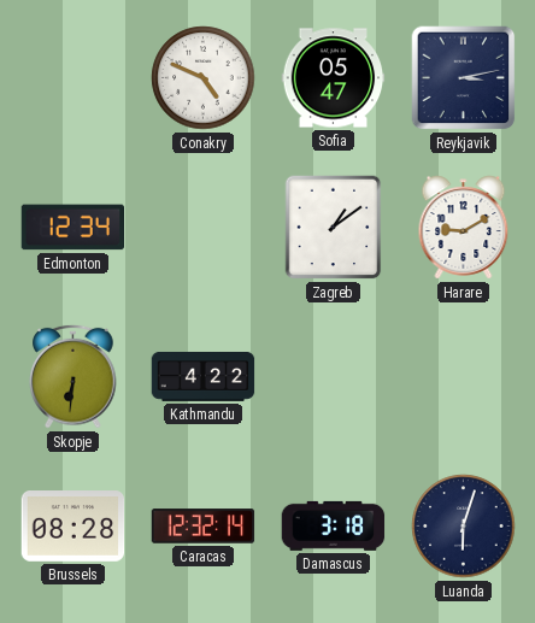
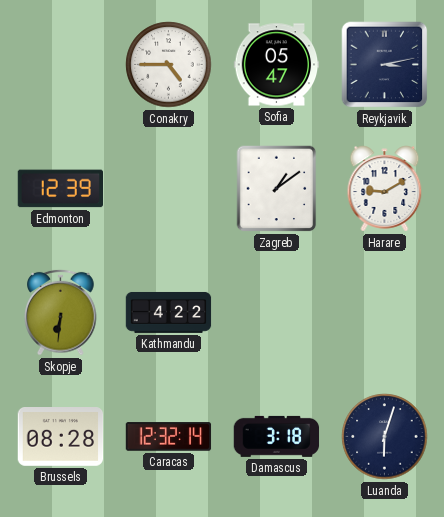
Conakry: 4:49 -> 4:45 (169, 65)
Edmonton: 12:34 -> 12:39 (60, 189)
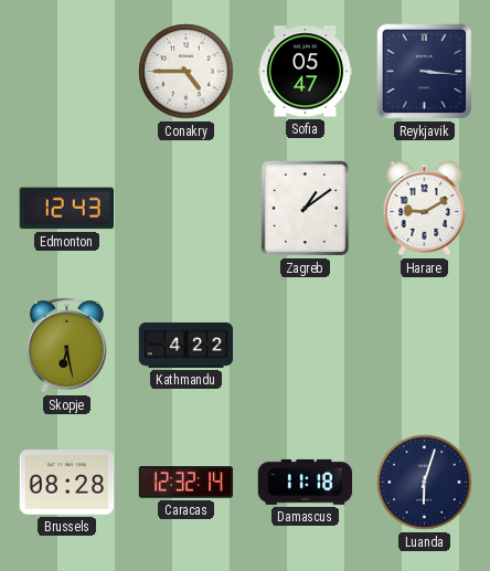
Reykjavik: 3:13 -> 3:16 (425, 72)
Edmonton: 12:39 -> 12:43 (66, 209)
Skopje: 6:31 -> 6:28 (67, 345)
Damascus: 3:18 -> 11:18 (306, 482)
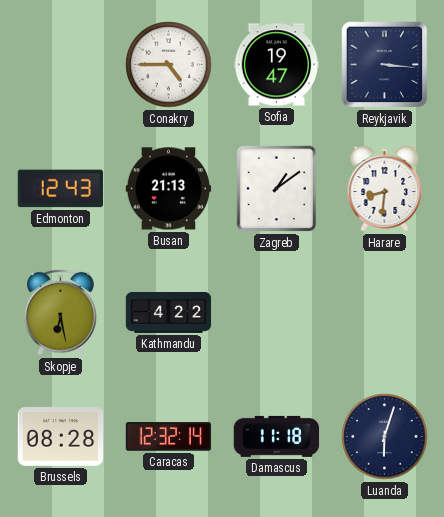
Sofia: 05:47 -> 19:47 (277, 65)
Busan: none -> 21:13 (169, 189)
Harare: 9:10 -> 8:31 (385, 189)
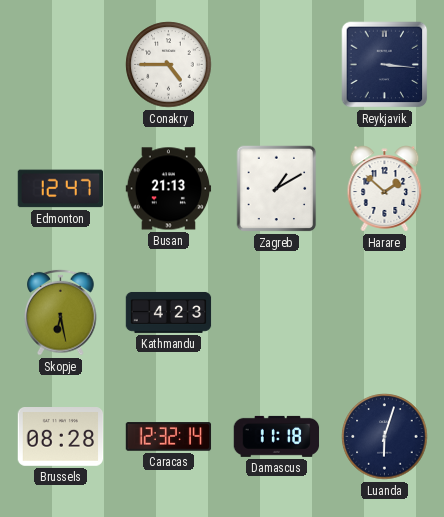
Sofia: 19:47 -> none (277, 65)
Edmonton: 12:43 -> 12:47 (60, 189)
Zagreb: 1:09 -> 1:10 (277, 189)
Harare: 8:31 -> 1:52 (385, 189)
Kathmandu: 4:22 -> 4:23 (169, 312)
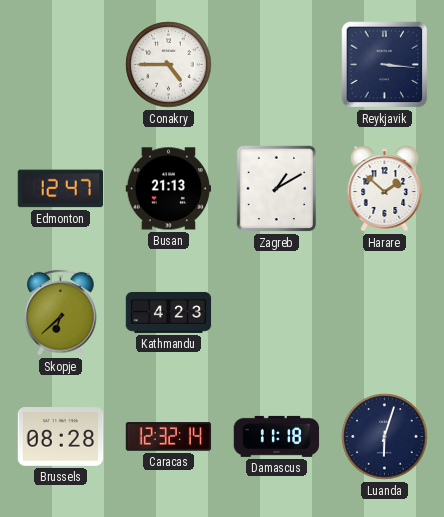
Skopje: 6:28 -> 6:38 (61, 312)
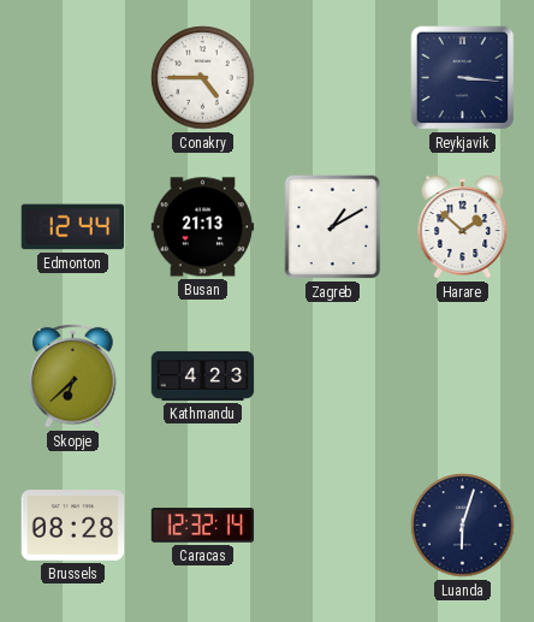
Edmonton: 12:47 -> 12:44 (72, 227)
Damascus: 11:18 -> none (277, 436)
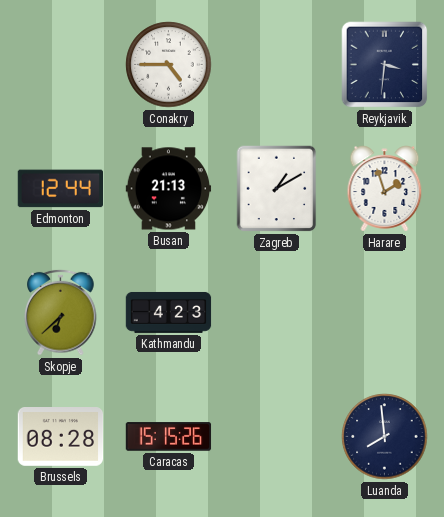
Reykjavik: 3:16 -> 3:31 (385, 65)
Harare: 1:52 -> 1:57 (385, 189)
Caracas: 12:32 -> 15:15 (169, 437)
Luanda: 6:03 -> 7:59 (385, 437)
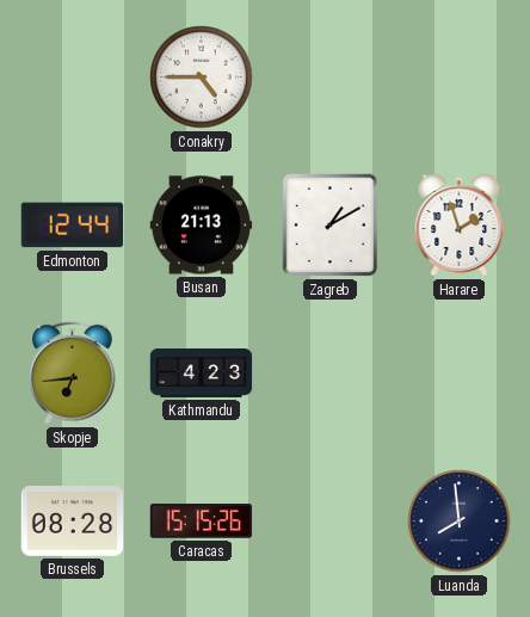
Reykjavik: 3:31 -> none (385, 65)
Skopje: 6:38 -> 6:44 (73, 372)
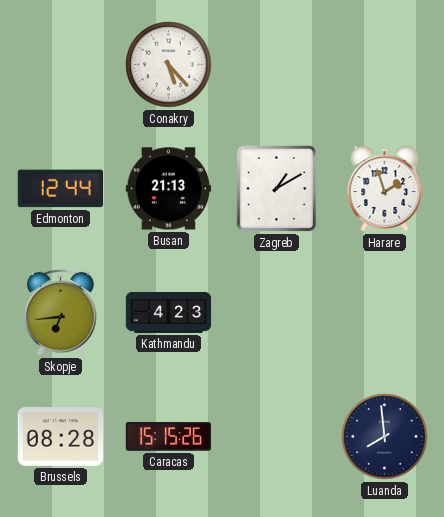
Conakry: 4:45 -> 5:23 (169, 65)
